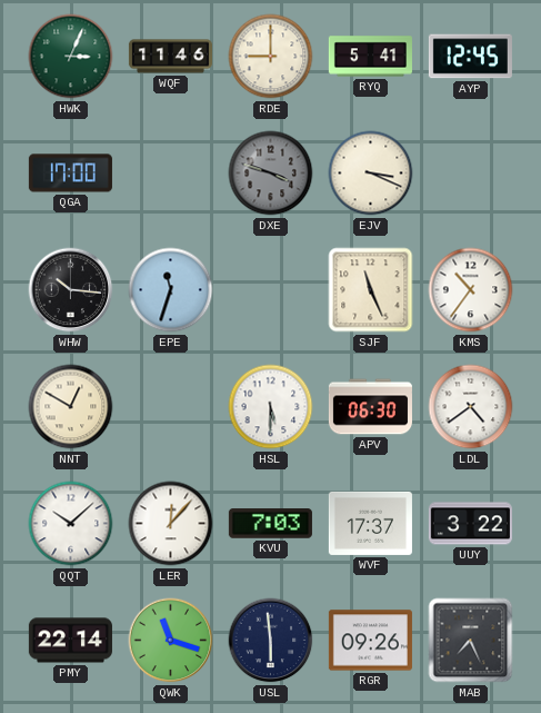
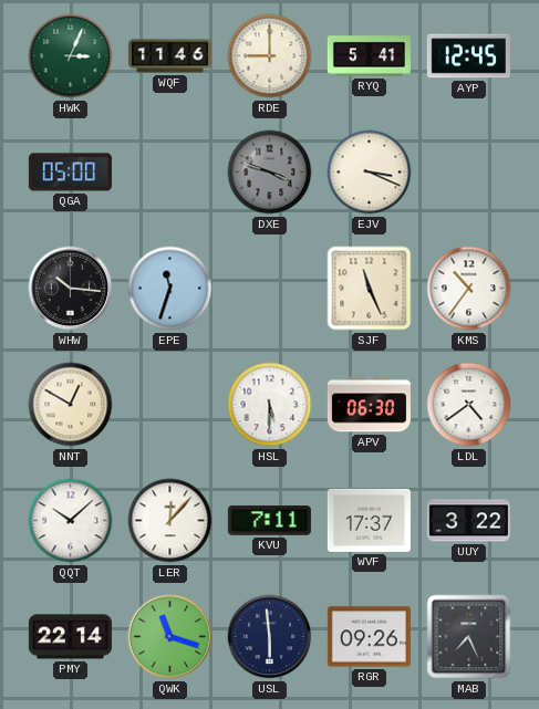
QGA: 17:00 -> 05:00 (70, 173)
KVU: 7:03 -> 7:11 (269, 521)
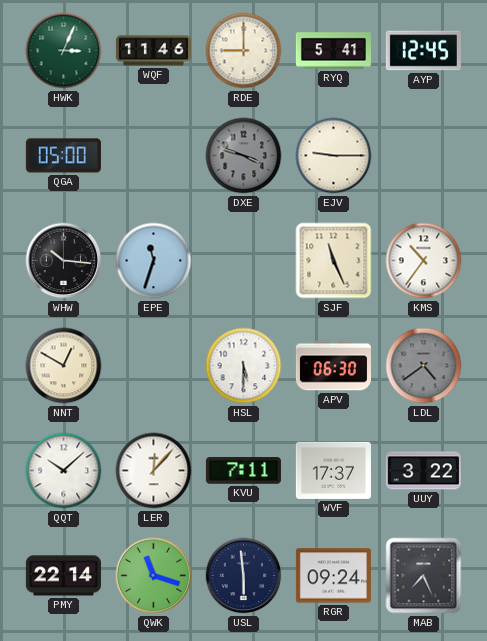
EJV: 3:19 -> 9:15 (334, 156)
LDL dial: white -> grey (424, 366)
RGR: 09:26 -> 09:24 (333, 576)
